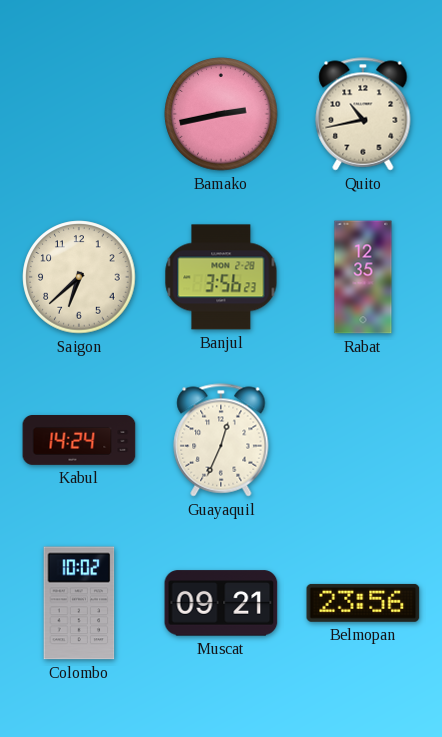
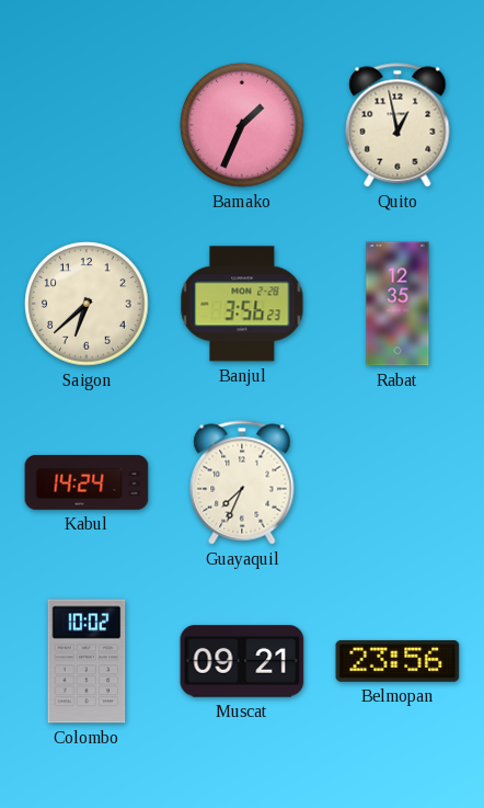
Bamako: 2:43 -> 1:34 (242, 125)
Quito: 10:43 -> 12:58 (397, 125)
Guayaquil: 12:34 -> 7:34 (242, 482)
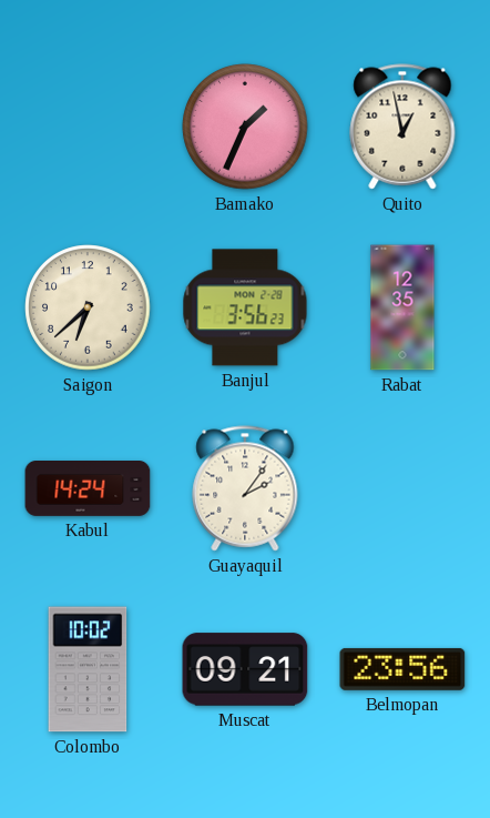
Guayaquil: 7:34 -> 2:06 (245, 488)
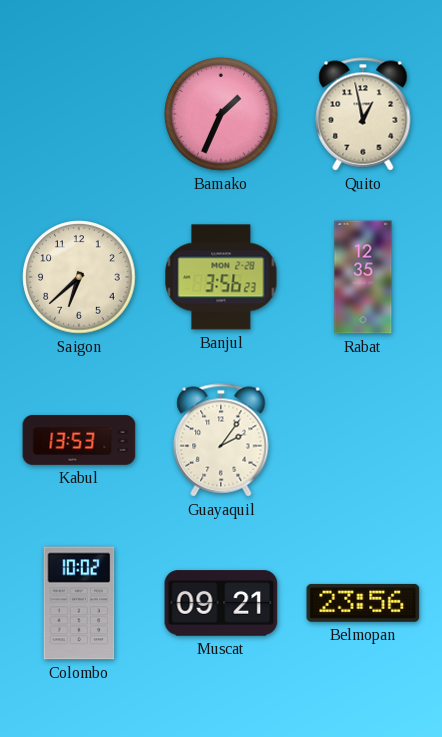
Kabul: 14:24 -> 13:53 (79, 441)
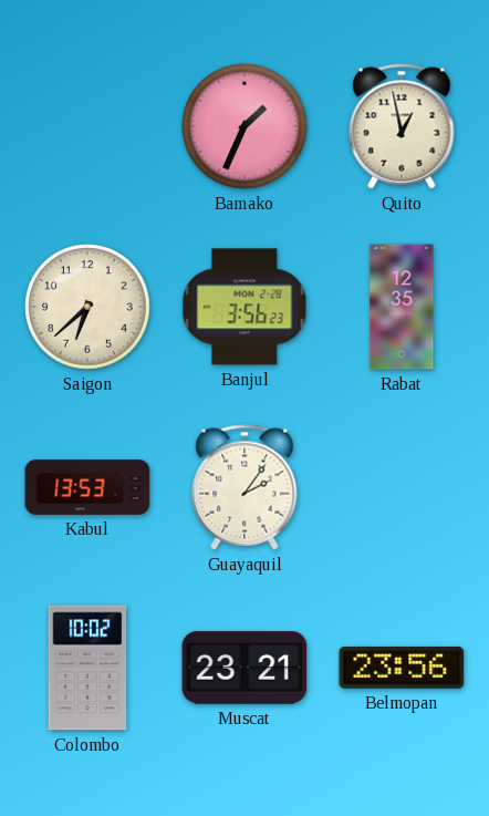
Muscat: 09:21 -> 23:21 (245, 668)
